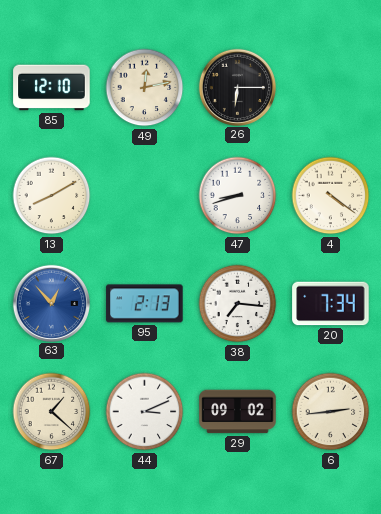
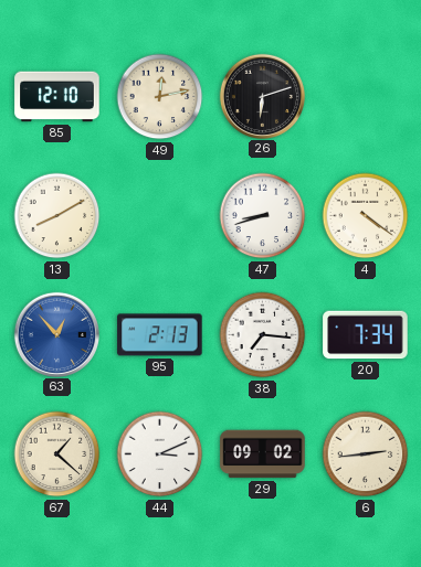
26: 6:15 -> 6:12 (262, 96)
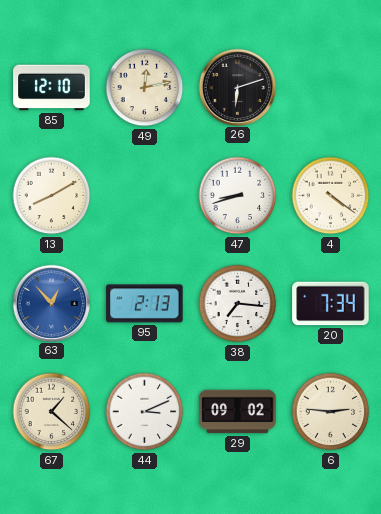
6: 2:44 -> 2:46 (331, 412)
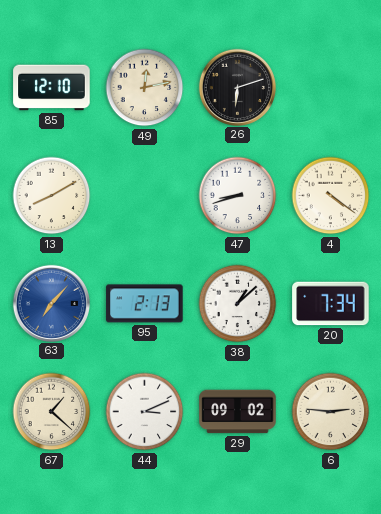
63: 12:53 -> 7:07 (51, 303)
38: 7:16 -> 1:08 (238, 304)
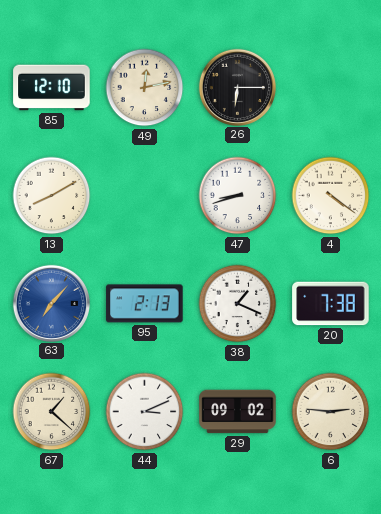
26: 6:12 -> 6:15 (237, 87)
38: 1:08 -> 1:19 (238, 304)
20: 7:34 -> 7:38 (331, 304)
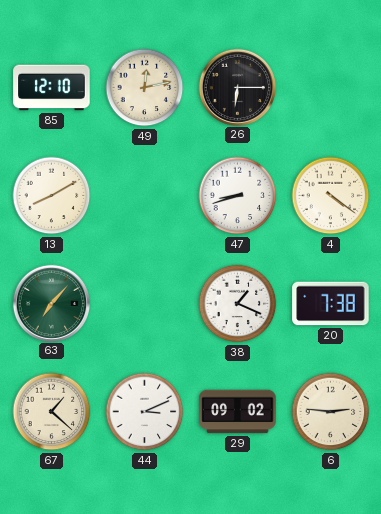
63 dial: blue -> green (51, 303)
95: 2:13 -> none (145, 304)
